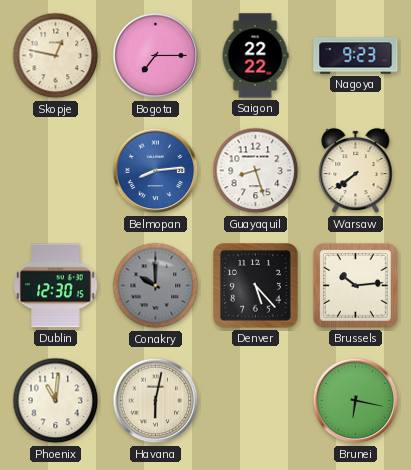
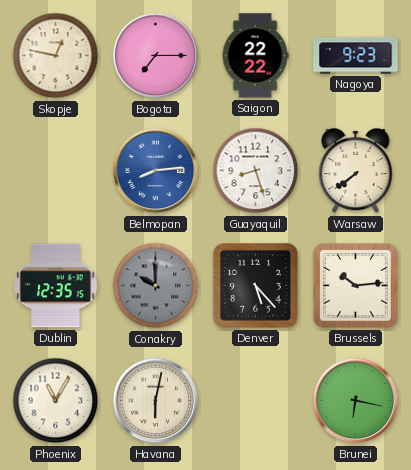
Dublin: 12:30 -> 12:35 (56, 286)
Phoenix: 11:01 -> 11:05 (56, 401)
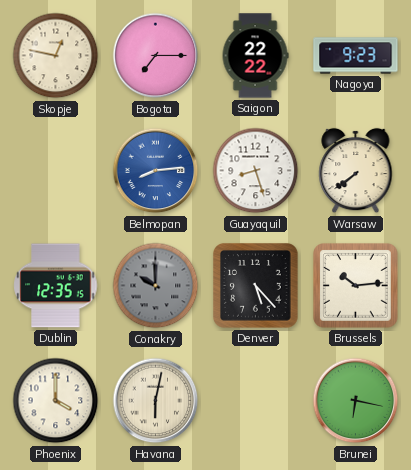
Phoenix: 11:05 -> 4:00 (56, 401)
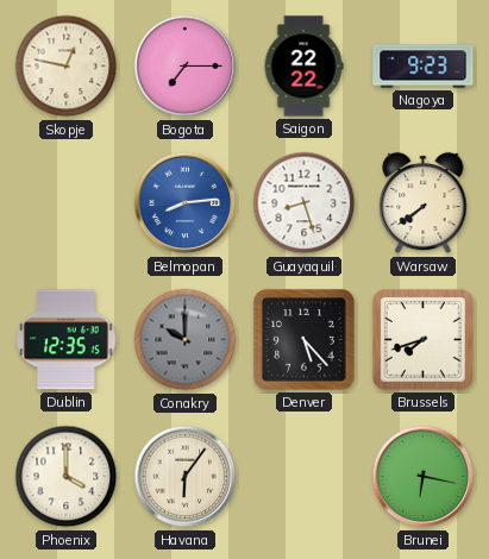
Brussels: 10:14 -> 7:42 (424, 340)
Havana: 6:02 -> 6:06 (186, 477)
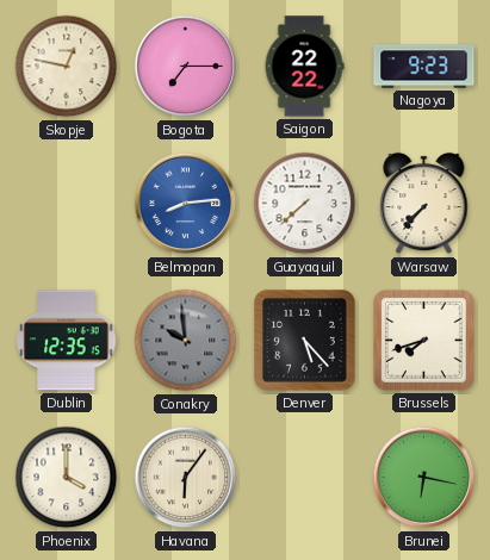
Guayaquil: 8:27 -> 7:38 (305, 204)
Warsaw: 7:39 -> 7:37 (424, 204)
Conakry: 10:00 -> 9:59 (186, 341)
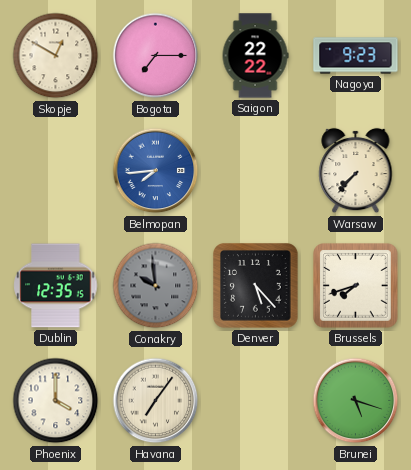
Skopje: 12:47 -> 12:50 (56, 56)
Belmopan: 8:14 -> 7:44 (156, 171)
Guayaquil: 7:38 -> none (305, 204)
Havana: 6:06 -> 7:06 (156, 401)
Brunei: 6:17 -> 5:18 (356, 401)
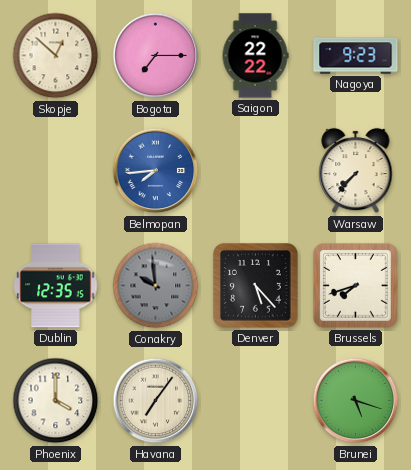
Skopje: 12:50 -> 12:52 (56, 56)
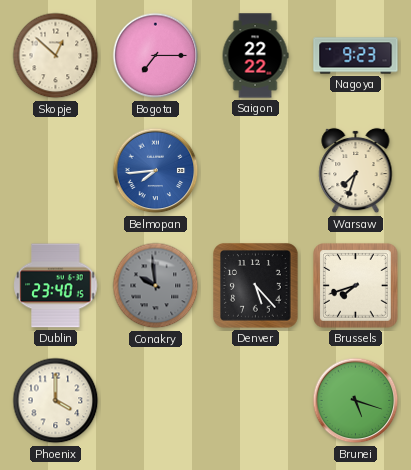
Warsaw: 7:37 -> 7:33 (356, 171)
Dublin: 12:35 -> 23:40 (56, 286)
Havana: 7:06 -> none (156, 401)
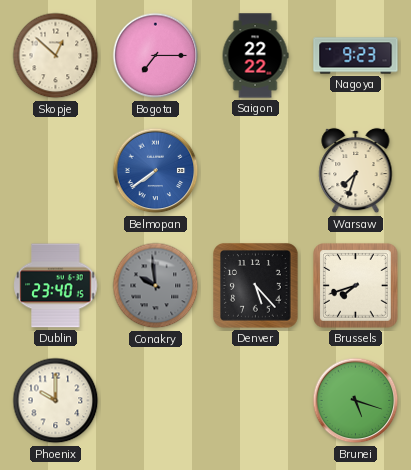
Belmopan: 7:44 -> 7:39 (156, 171)
Phoenix: 4:00 -> 10:00 (56, 401)
